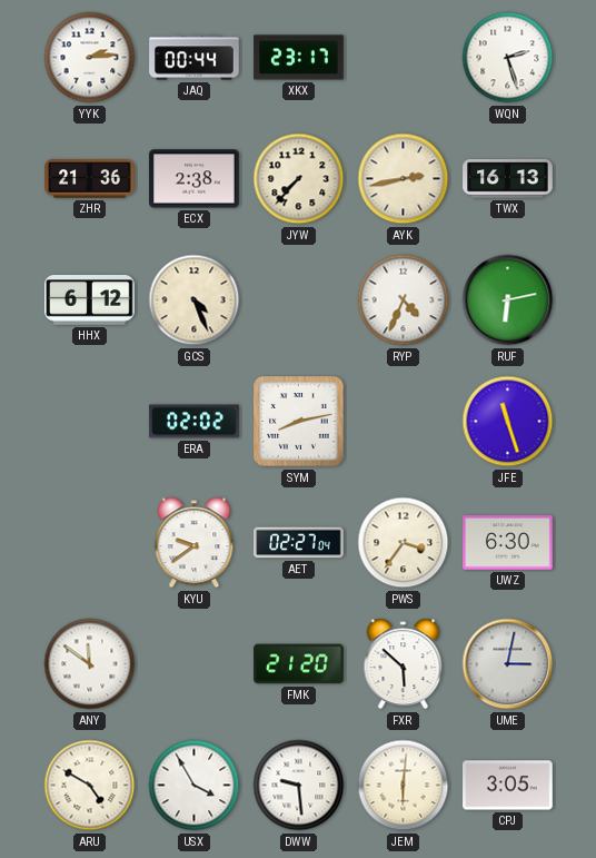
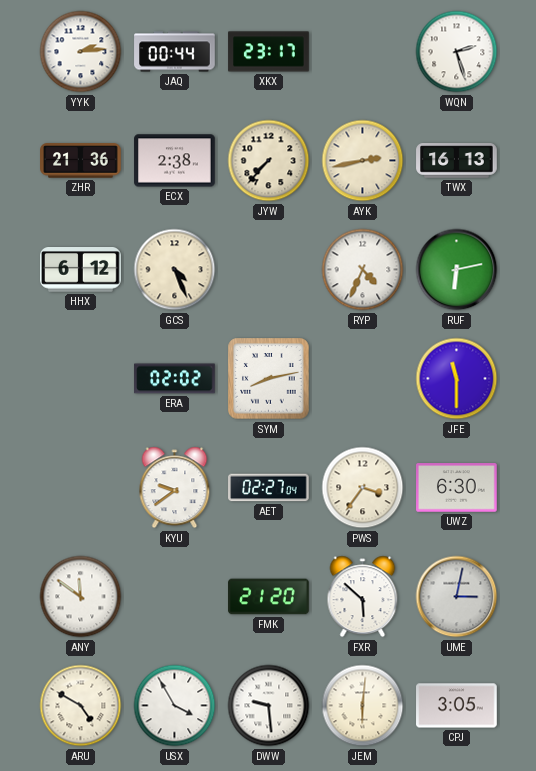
JFE: 11:27 -> 11:30 (457, 379)
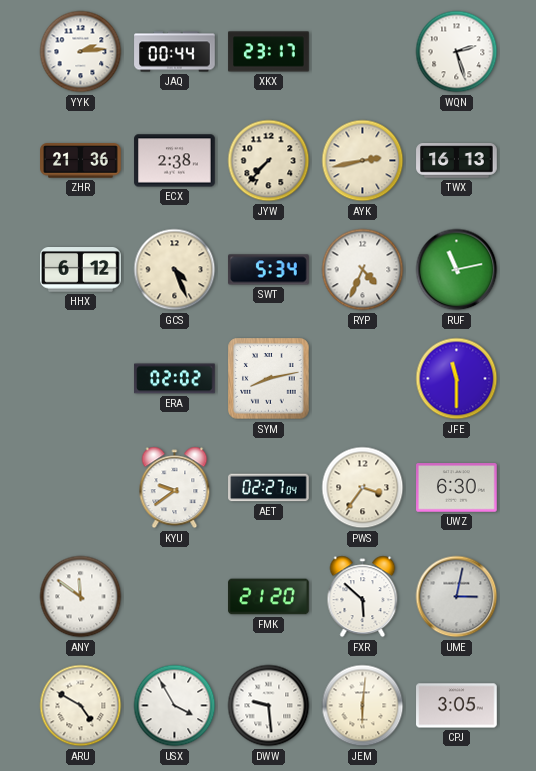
SWT: none -> 5:34 (269, 270)
RUF: 6:13 -> 11:13 (457, 270)
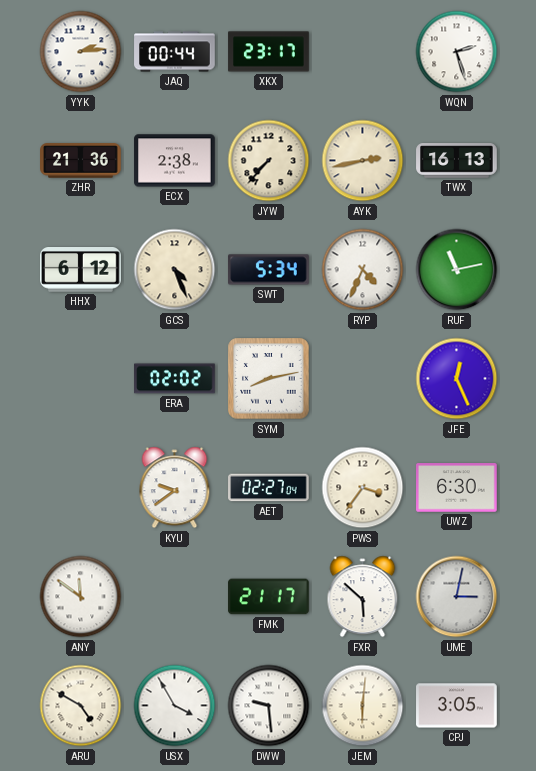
JFE: 11:30 -> 12:26 (457, 379)
FMK: 21:20 -> 21:17 (269, 597)
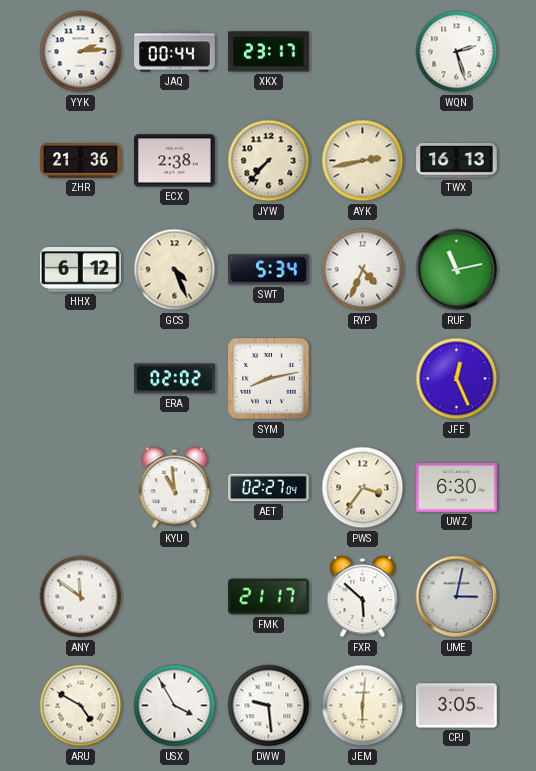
KYU: 9:39 -> 10:59 (175, 488)
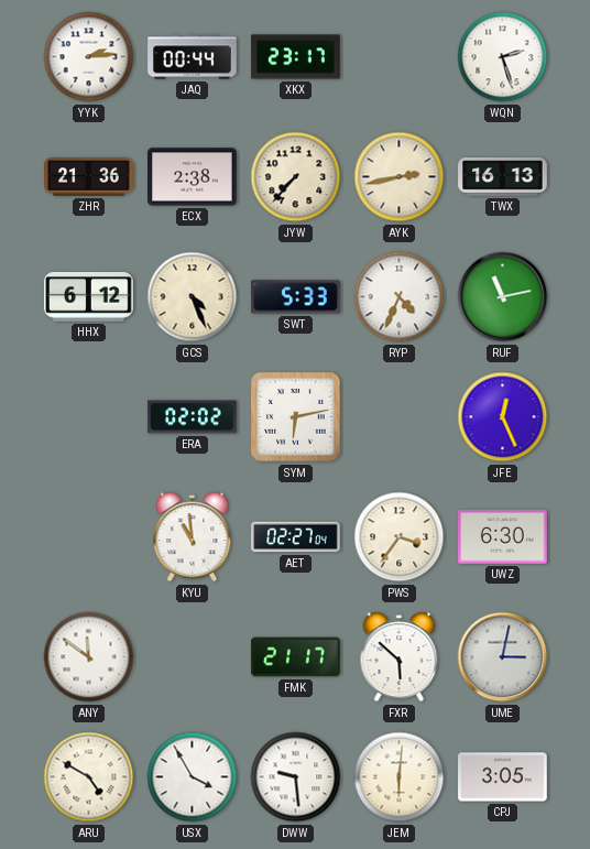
SWT: 5:34 -> 5:33 (296, 297)
SYM: 8:13 -> 6:13 (296, 417)
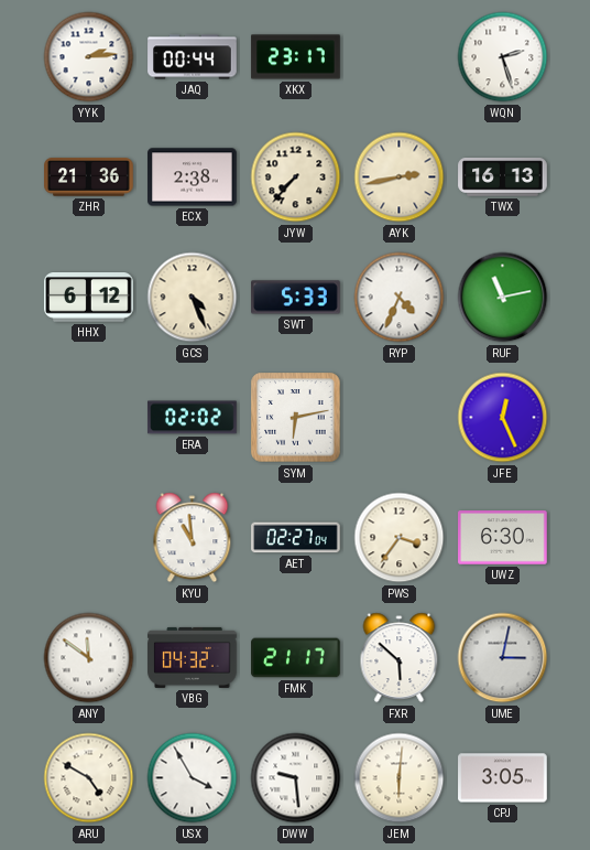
VBG: none -> 04:32 (193, 657)
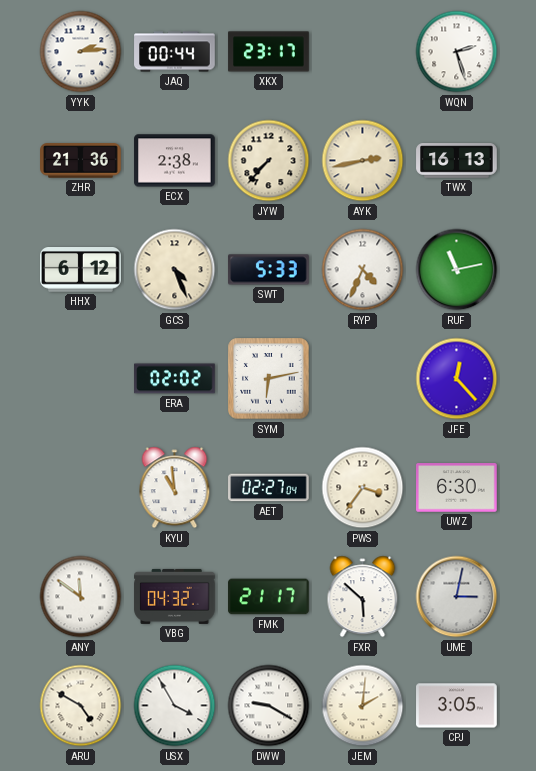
JFE: 12:26 -> 12:23 (457, 379)
DWW: 9:29 -> 9:20 (269, 706)
JEM: 6:01 -> 2:01 (363, 706)
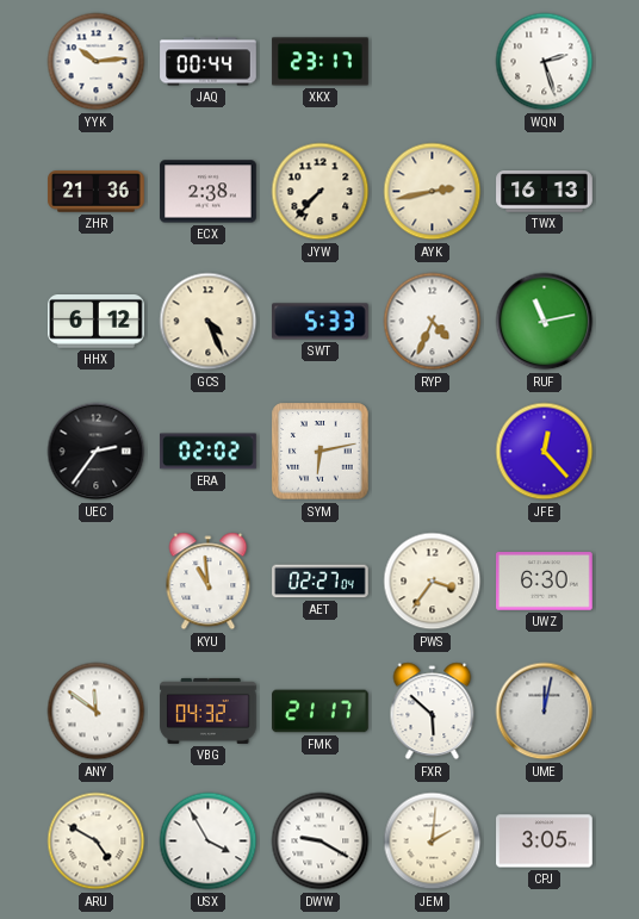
YYK: 2:14 -> 10:14 (97, 62)
UEC: none -> 2:36 (97, 452)
UME: 3:02 -> 12:02 (545, 712)
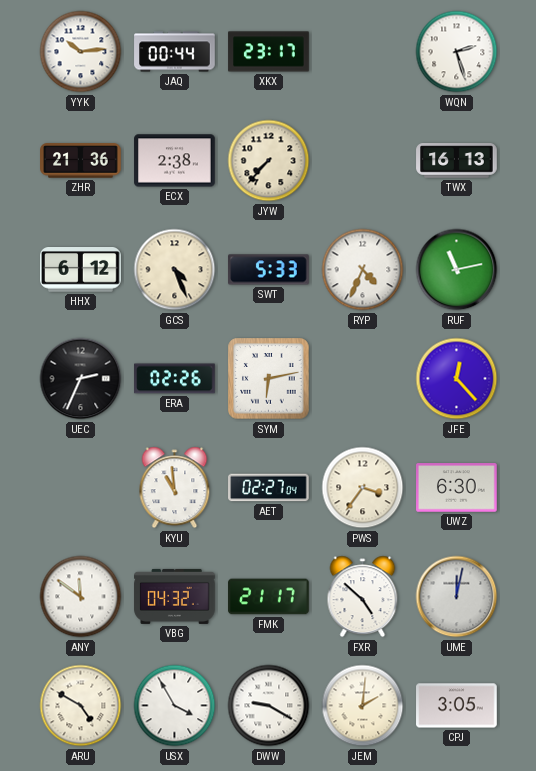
AYK: 2:43 -> none (433, 192)
UEC: 2:36 -> 2:34 (81, 379)
ERA: 02:02 -> 02:26 (175, 379)
FXR: 5:52 -> 4:52 (363, 597)
